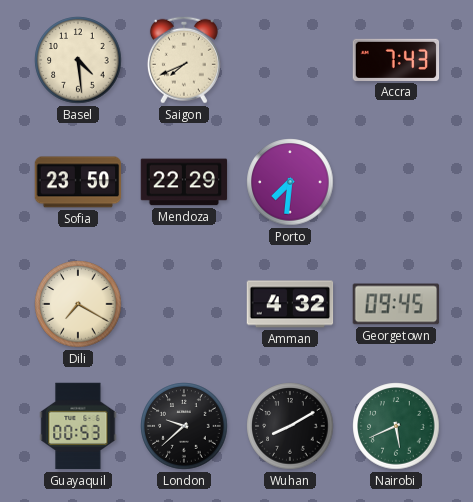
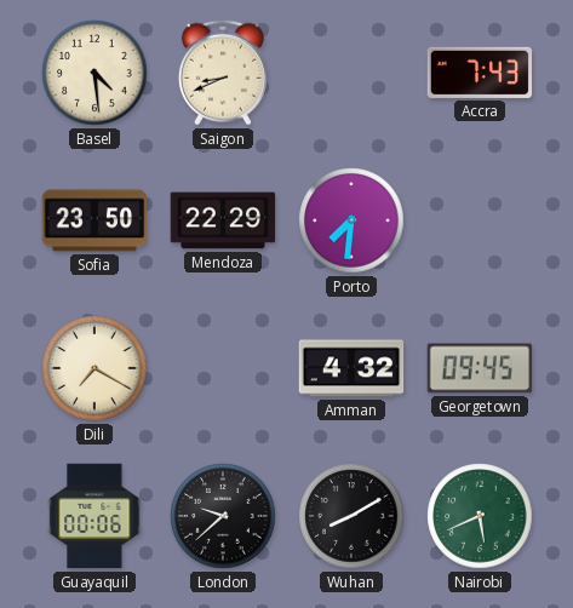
Saigon: 7:41 -> 8:41 (223, 73)
Guayaquil: 00:53 -> 00:06 (94, 516)
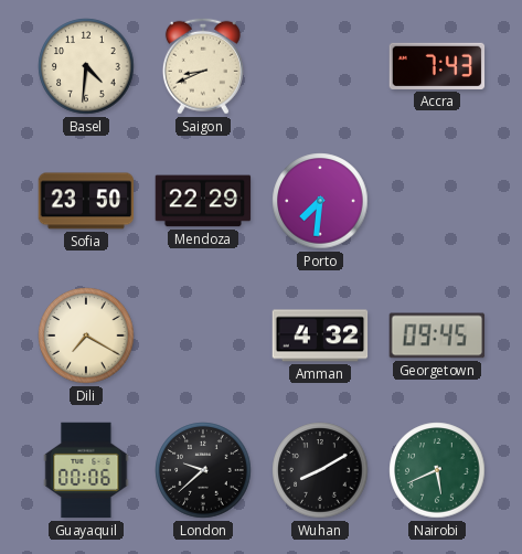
Basel: 4:29 -> 4:31 (86, 66)
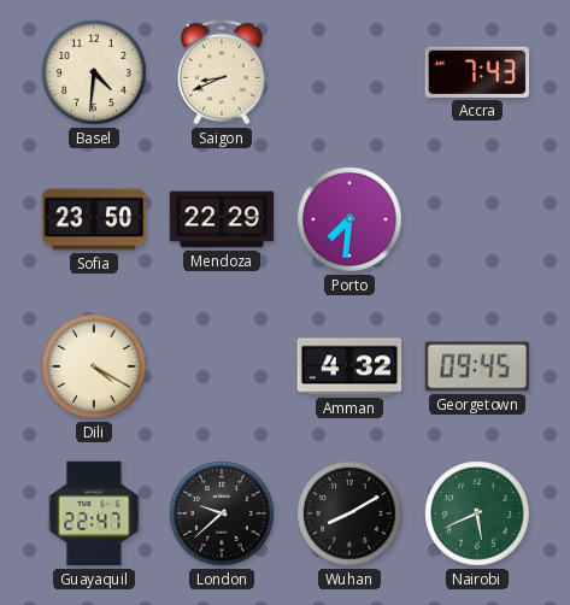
Dili: 7:20 -> 4:20 (94, 366)
Guayaquil: 00:06 -> 22:47 (94, 513)
